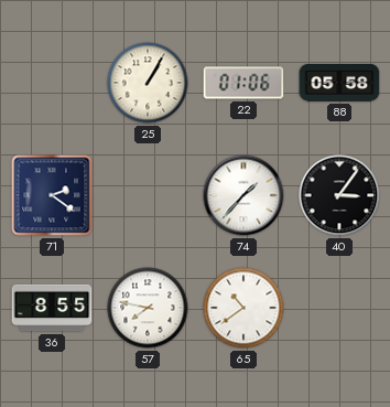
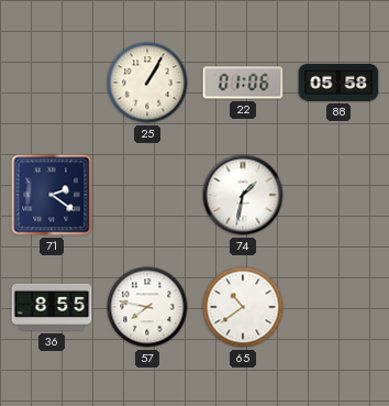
74: 1:37 -> 1:32 (243, 195)
40: 3:06 -> none (339, 195)
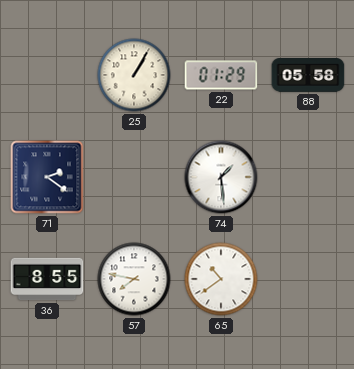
22: 01:06 -> 01:29 (221, 75)
74: 1:32 -> 1:29 (221, 177)
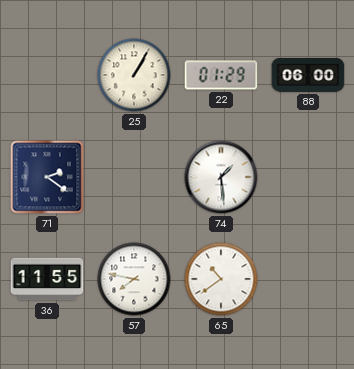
88: 05:58 -> 06:00 (308, 76)
36: 8:55 -> 11:55 (47, 279)
